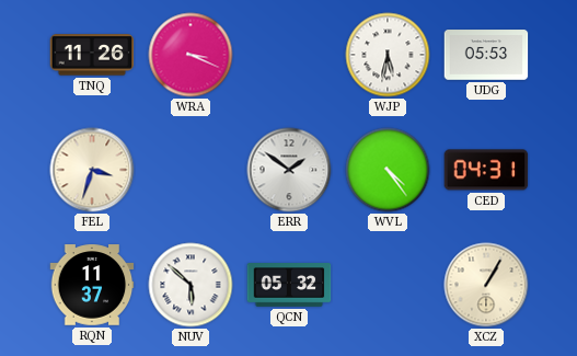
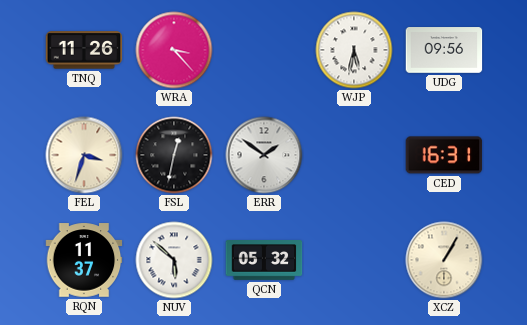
WRA: 3:19 -> 3:23 (174, 50)
UDG: 05:53 -> 09:56 (444, 50)
FSL: none -> 12:32 (174, 155)
WVL: 4:24 -> none (388, 170)
CED: 04:31 -> 16:31 (444, 155)
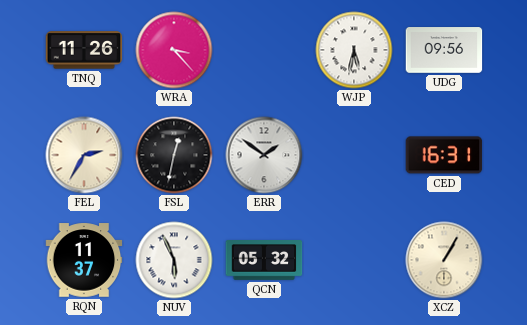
FEL: 3:33 -> 2:35 (84, 155)
NUV: 5:52 -> 5:56 (174, 260)
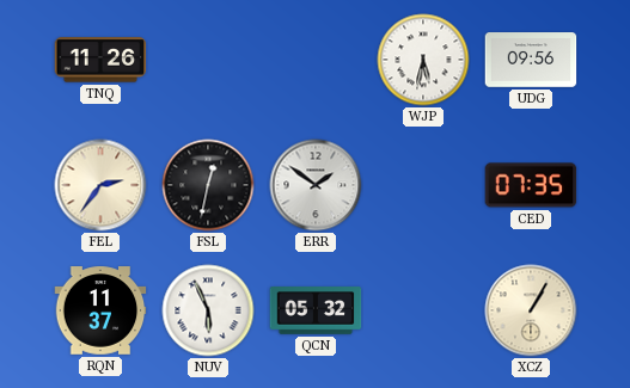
WRA: 3:23 -> none (174, 50)
FEL: 2:35 -> 2:36 (100, 185)
CED: 16:31 -> 07:35 (531, 185)
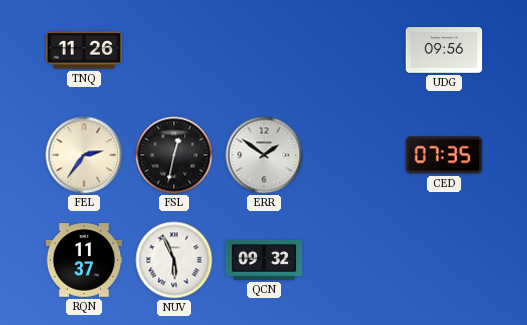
WJP: 5:32 -> none (423, 60)
QCN: 05:32 -> 09:32 (264, 261)
XCZ: 1:05 -> none (531, 310)
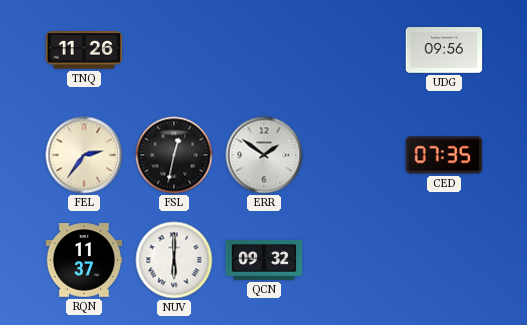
NUV: 5:56 -> 6:00 (174, 260)
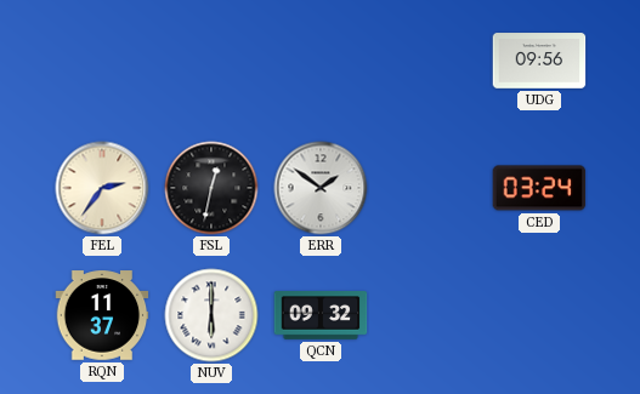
TNQ: 11:26 -> none (84, 50)
CED: 07:35 -> 03:24 (539, 188)
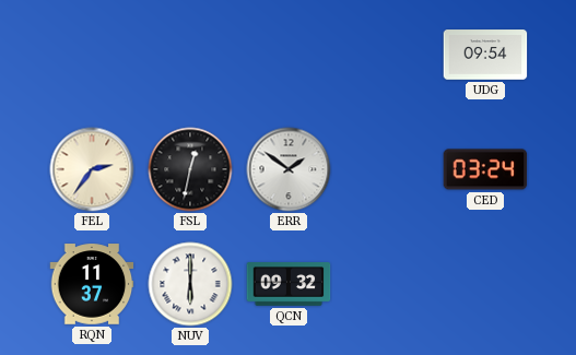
UDG: 09:56 -> 09:54 (485, 55)
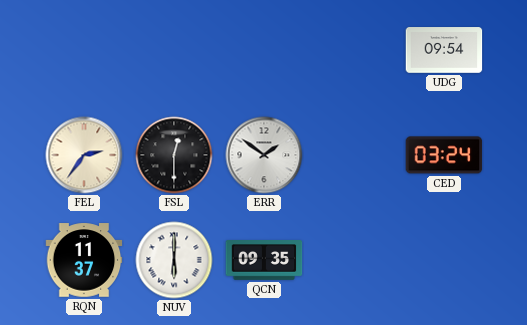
FSL: 12:32 -> 12:30 (174, 155)
QCN: 09:32 -> 09:35 (264, 261)
